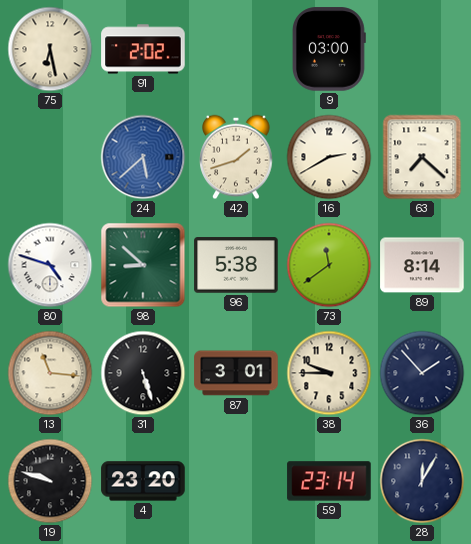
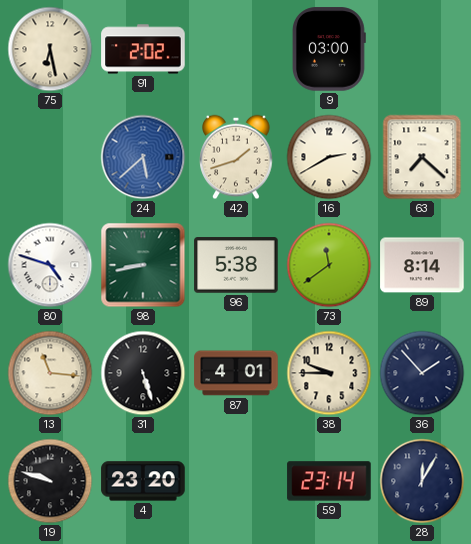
98: 8:52 -> 8:43 (143, 265)
87: 3:01 -> 4:01 (236, 373)
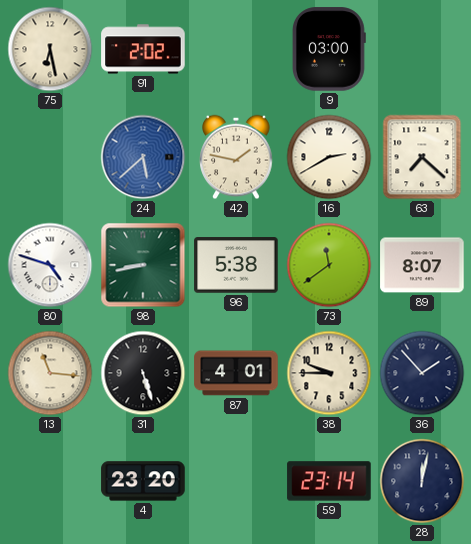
42: 1:42 -> 1:47 (236, 157)
89: 8:14 -> 8:07 (422, 265)
19: 9:48 -> none (50, 481)
28: 12:05 -> 12:02 (422, 481)
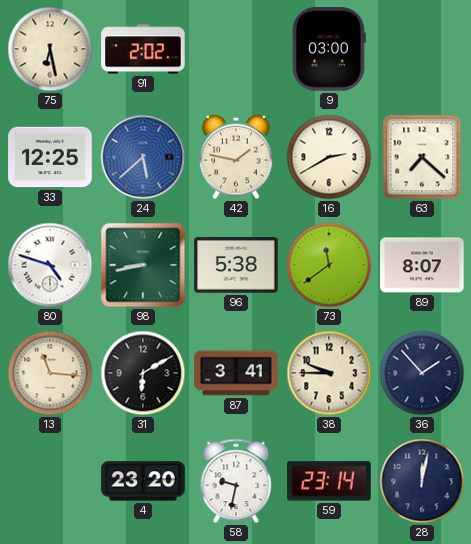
33: none -> 12:25 (50, 157)
31: 5:27 -> 6:10 (143, 373)
87: 4:01 -> 3:41 (236, 373)
58: none -> 9:32 (236, 481)
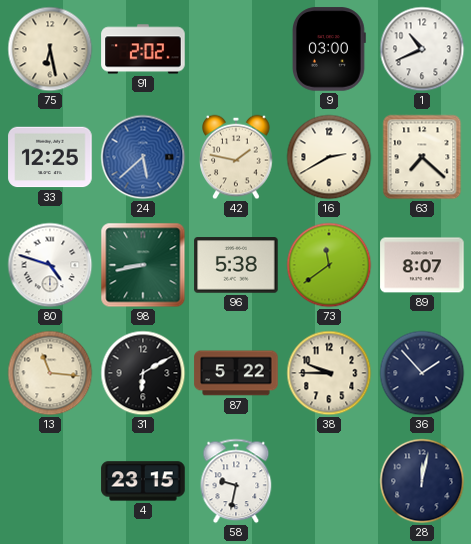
1: none -> 10:41 (422, 49)
87: 3:41 -> 5:22 (236, 373)
4: 23:20 -> 23:15 (143, 481)
59: 23:14 -> none (329, 481)
